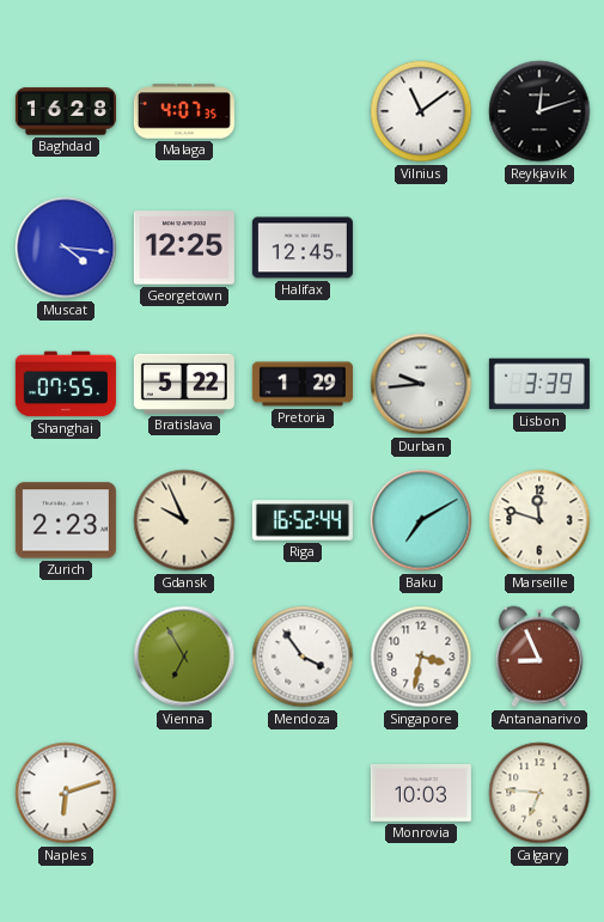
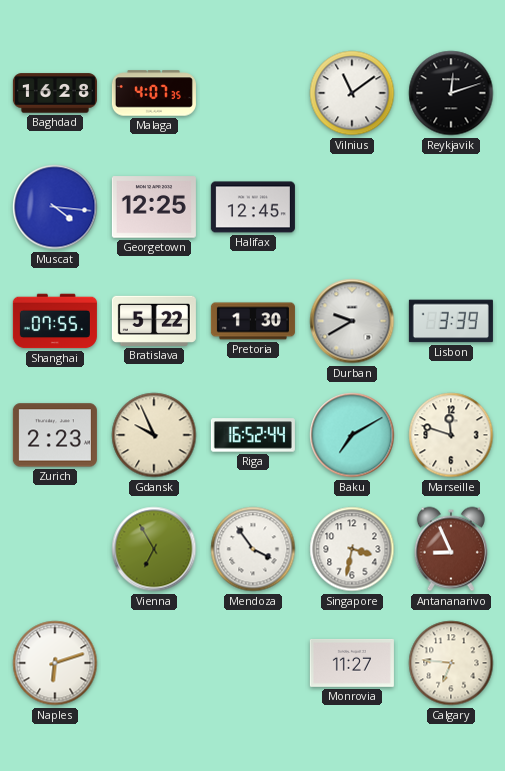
Pretoria: 1:29 -> 1:30 (253, 321)
Durban: 9:44 -> 9:40 (352, 321)
Monrovia: 10:03 -> 11:27 (352, 663)
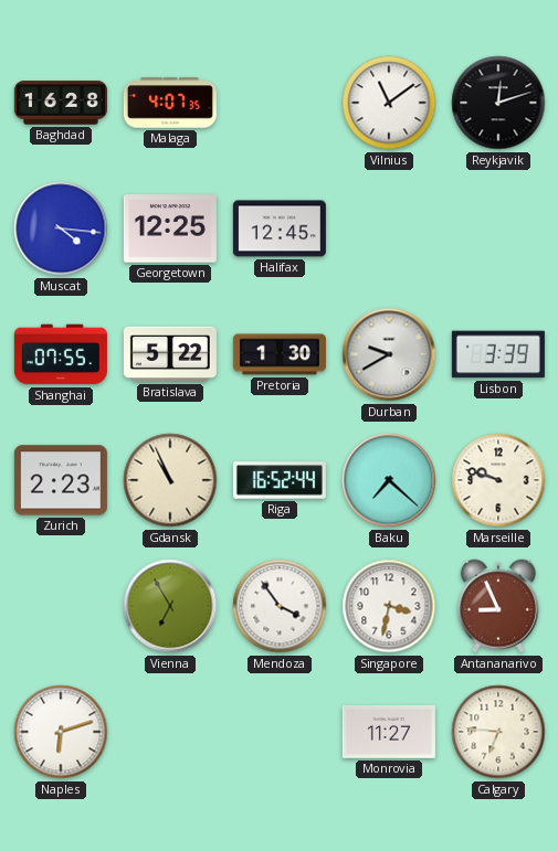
Gdansk: 9:56 -> 10:56 (170, 480)
Baku: 7:10 -> 7:22 (389, 480)
Marseille: 11:48 -> 9:48 (498, 480)
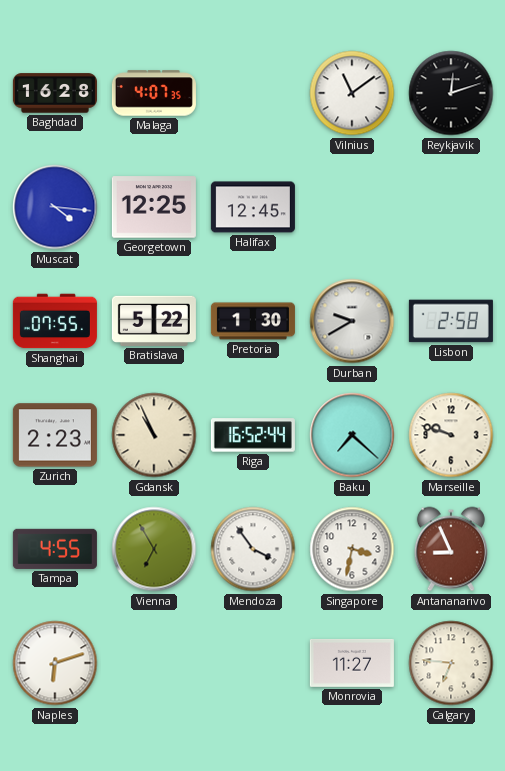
Lisbon: 3:39 -> 2:58 (451, 321)
Tampa: none -> 4:55 (55, 549)
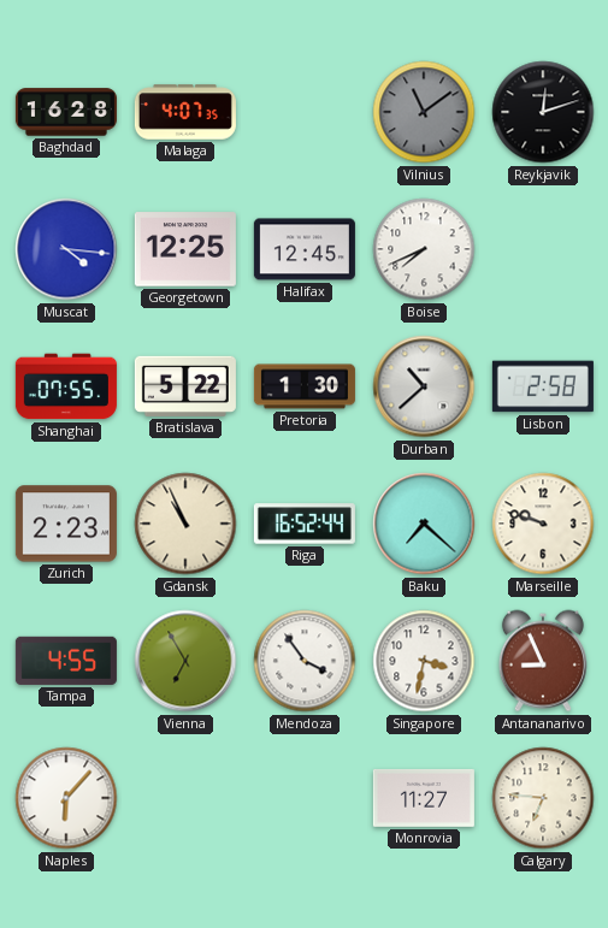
Vilnius dial: white -> grey (424, 112)
Boise: none -> 7:41 (424, 249)
Durban: 9:40 -> 10:38 (424, 386)
Naples: 6:12 -> 6:07 (66, 798)
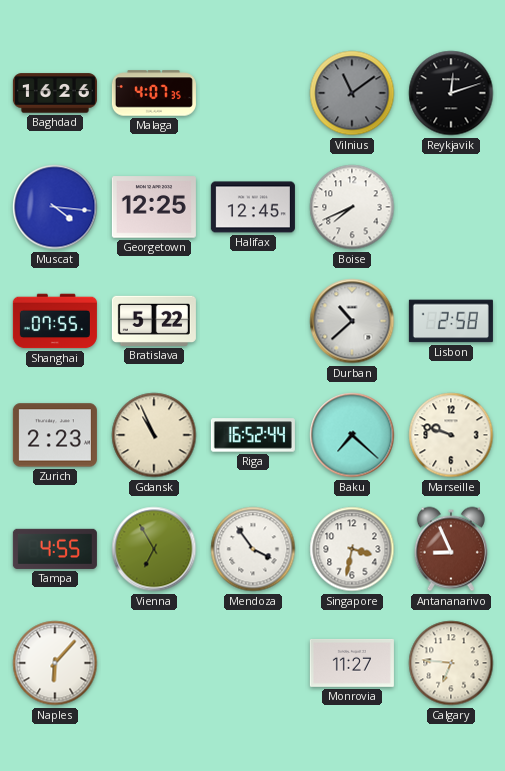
Baghdad: 16:28 -> 16:26 (55, 93)
Pretoria: 1:30 -> none (305, 386)
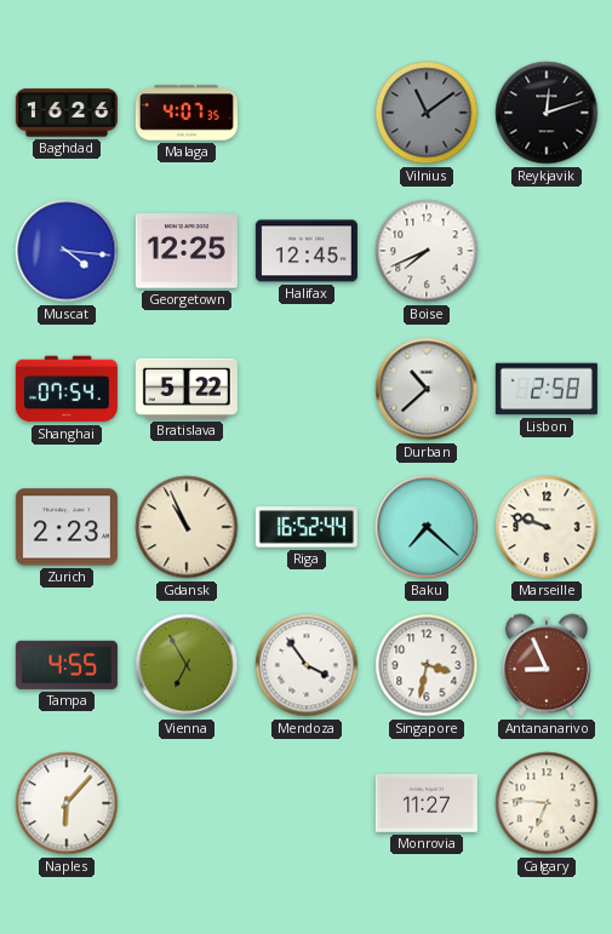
Shanghai: 07:55 -> 07:54 (67, 389)
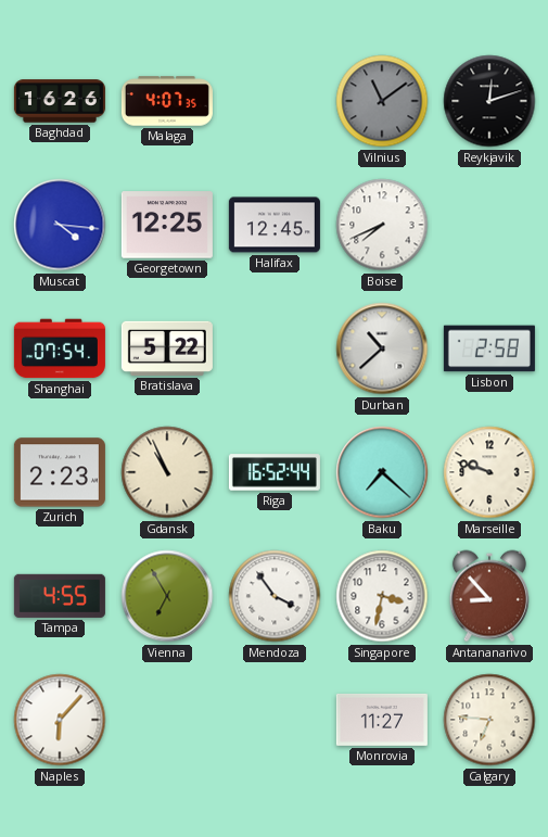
Antananarivo: 8:56 -> 8:53 (489, 596)
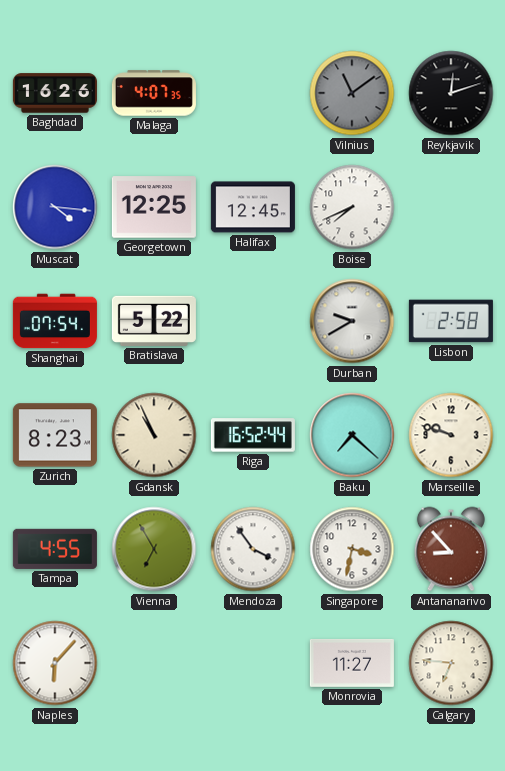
Durban: 10:38 -> 9:40 (352, 321)
Zurich: 2:23 -> 8:23 (55, 435)
